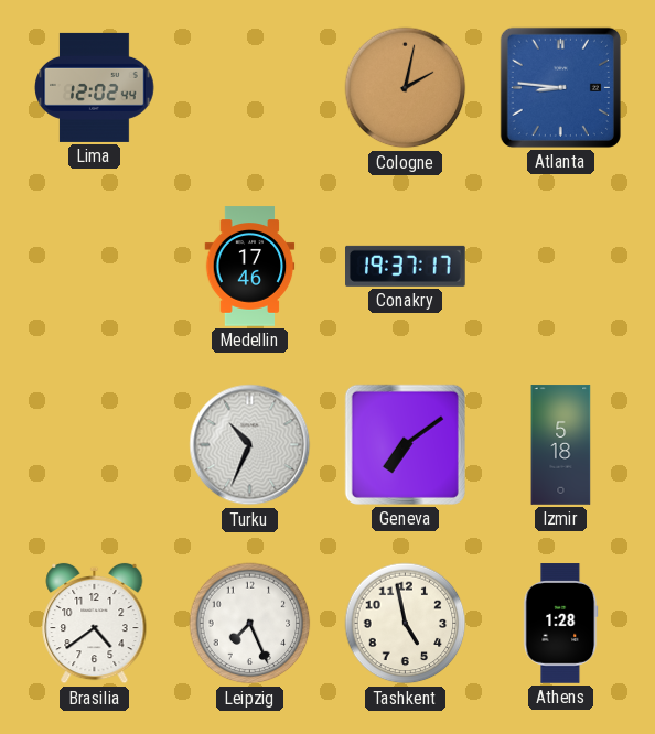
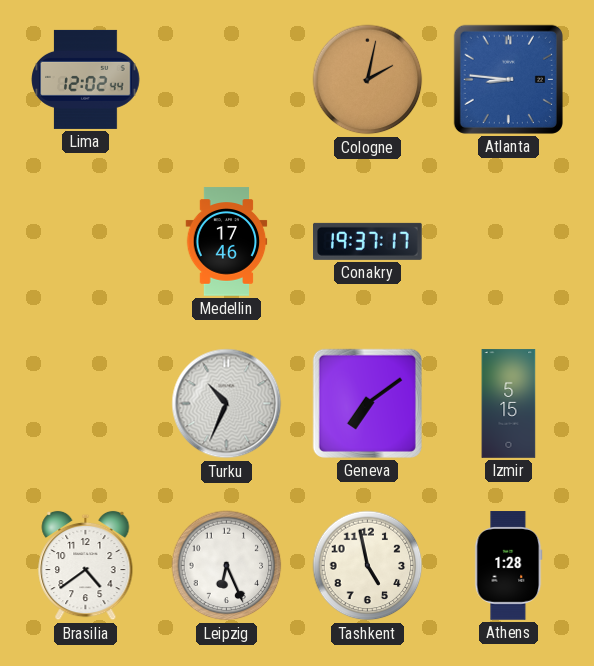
Izmir: 5:18 -> 5:15 (509, 404)
Leipzig: 7:26 -> 6:26 (227, 566)
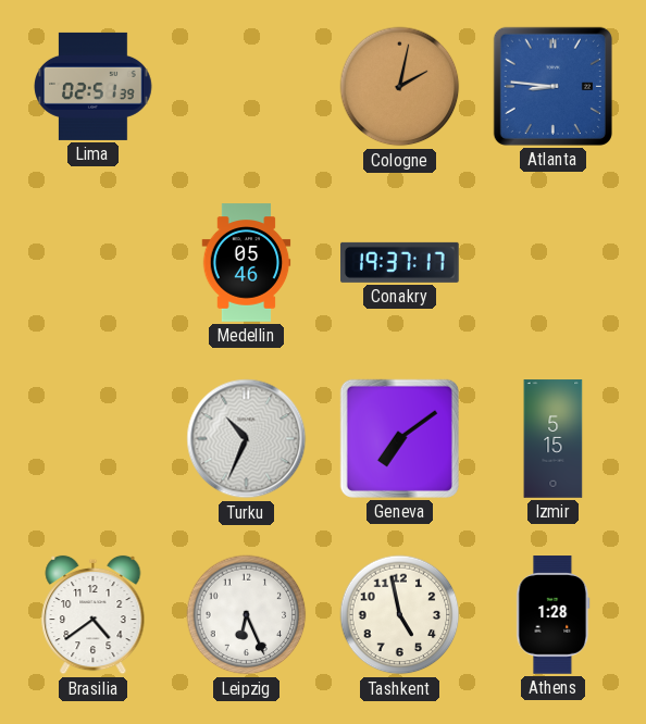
Lima: 12:02 -> 02:51 (94, 86)
Medellin: 17:46 -> 05:46 (247, 263)
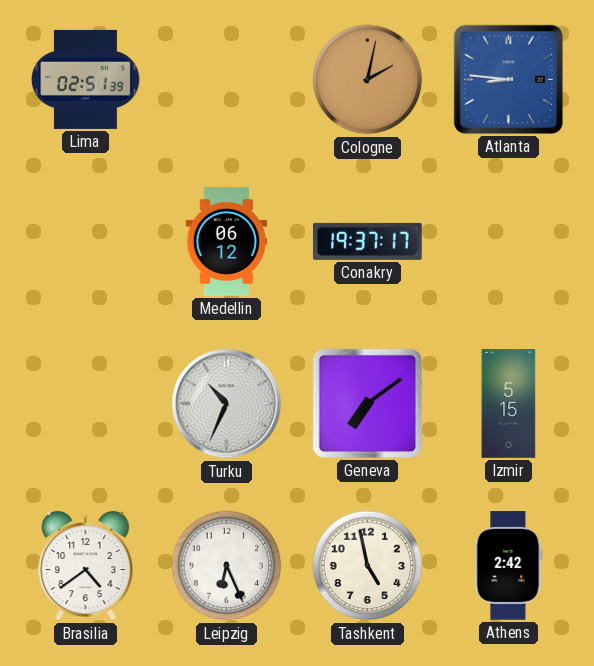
Medellin: 05:46 -> 06:12 (227, 242)
Athens: 1:28 -> 2:42 (509, 566)
